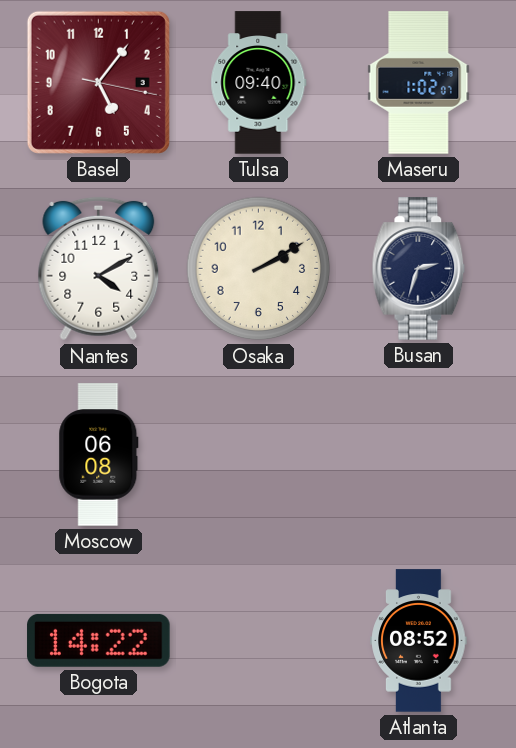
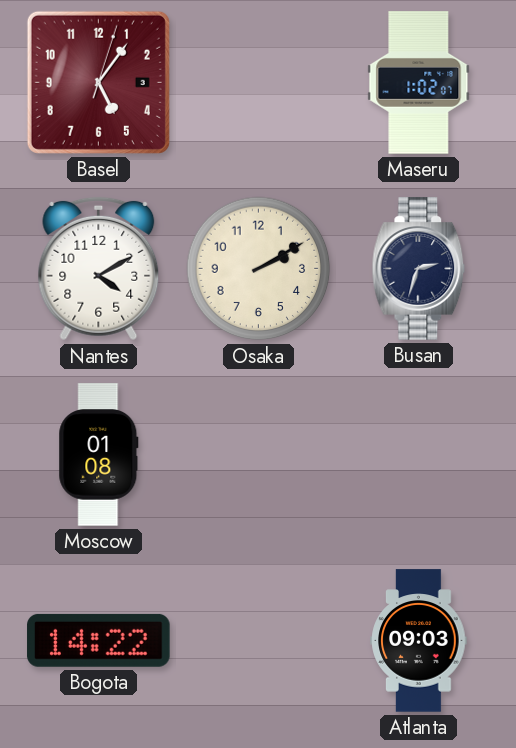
Basel: 5:06:17 -> 5:06:03 (98, 82)
Tulsa: 09:40 -> none (259, 83)
Moscow: 06:08 -> 01:08 (99, 455)
Atlanta: 08:52 -> 09:03 (419, 641)
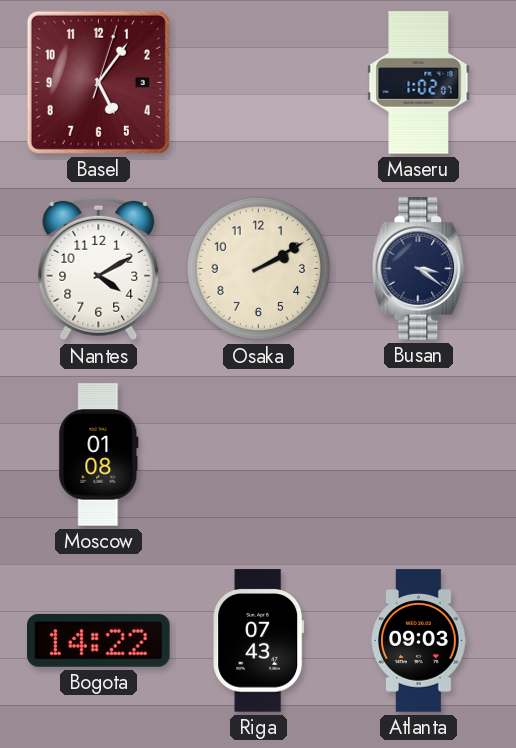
Busan: 2:33 -> 3:21 (419, 269)
Riga: none -> 07:43 (259, 641)
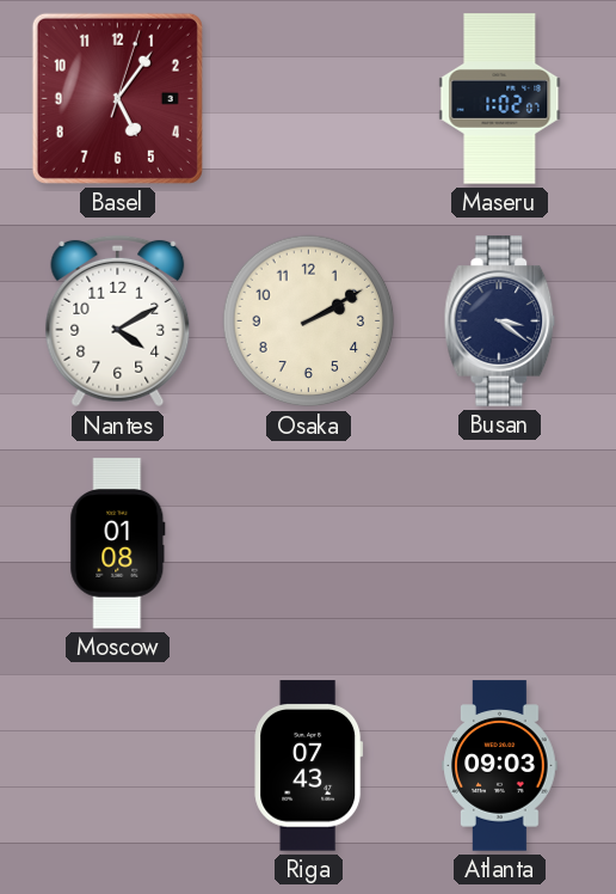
Bogota: 14:22 -> none (99, 640)
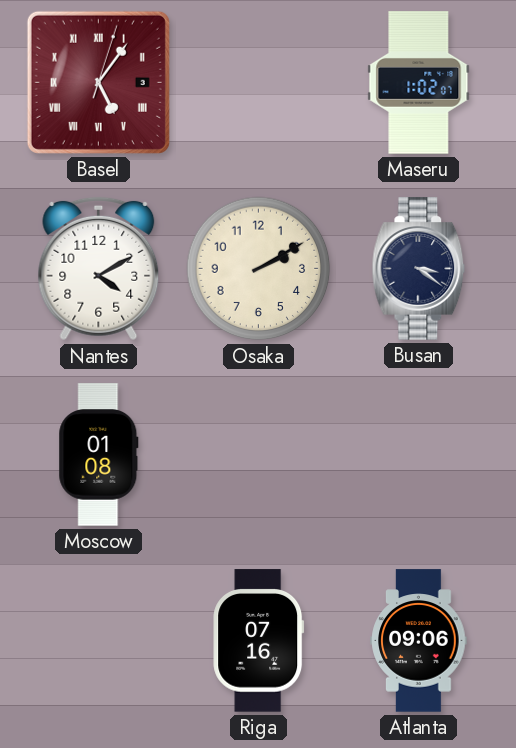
Basel numerals: Arabic -> Roman (98, 82)
Riga: 07:43 -> 07:16 (259, 641)
Atlanta: 09:03 -> 09:06 (419, 641)
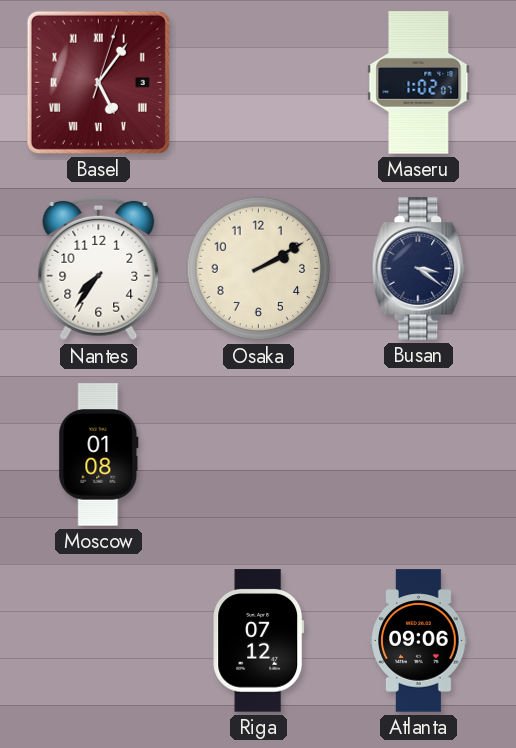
Nantes: 4:10 -> 7:36 (99, 269)
Riga: 07:16 -> 07:12 (259, 641)
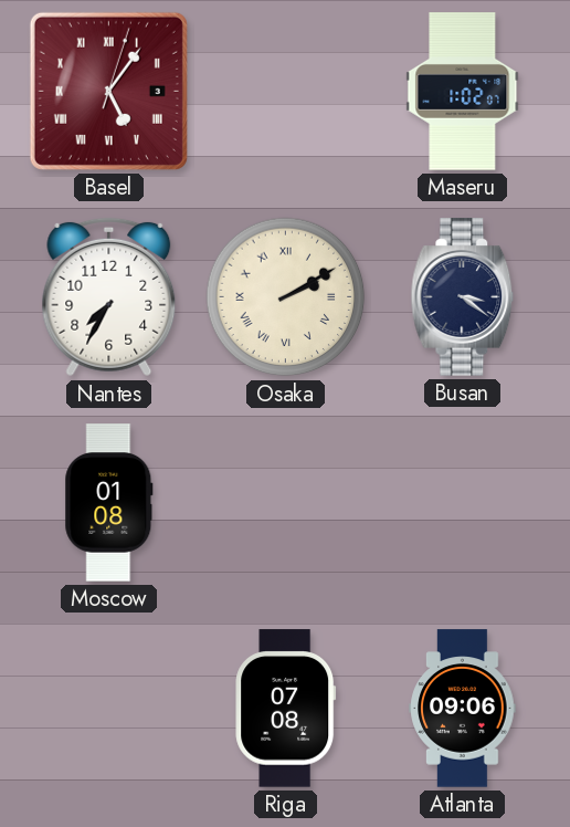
Nantes: 7:36 -> 7:35 (109, 297)
Osaka numerals: Arabic -> Roman (286, 297)
Riga: 07:12 -> 07:08 (286, 709)
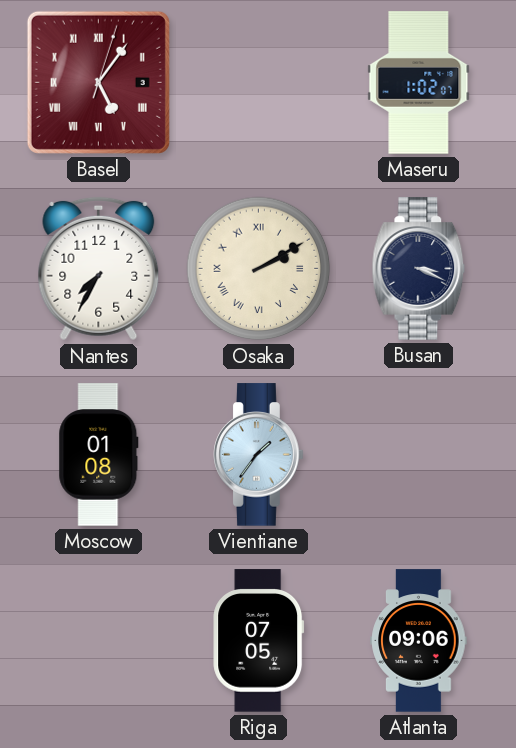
Busan: 3:21 -> 3:19 (419, 269)
Vientiane: none -> 1:36 (259, 455)
Riga: 07:08 -> 07:05 (259, 641)
